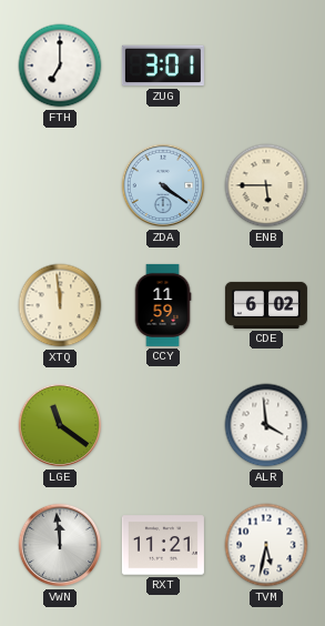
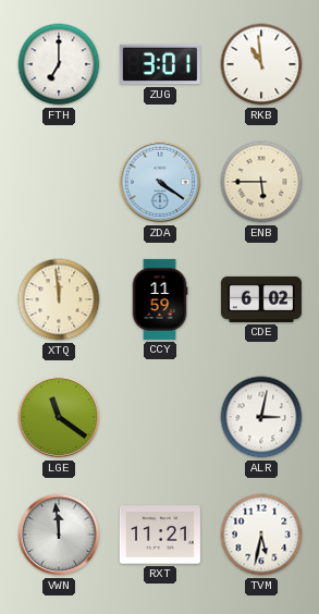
RKB: none -> 10:59 (261, 64)
ALR: 3:59 -> 3:02 (261, 417)
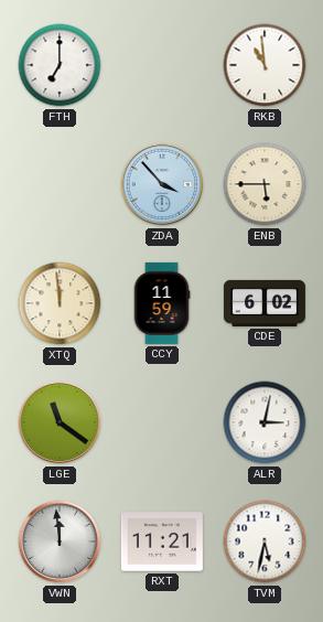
ZUG: 3:01 -> none (160, 64)
ZDA: 4:21 -> 3:53 (162, 184)
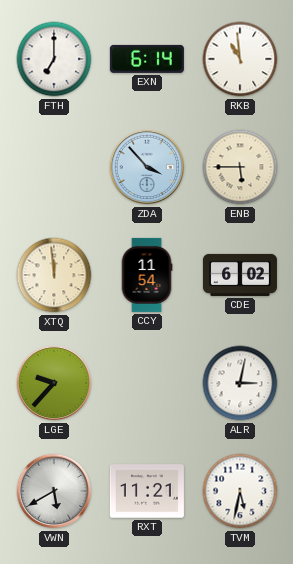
EXN: none -> 6:14 (147, 59)
CCY: 11:59 -> 11:54 (147, 275)
LGE: 11:21 -> 9:37 (54, 383)
VWN: 11:59 -> 5:40 (54, 491)
